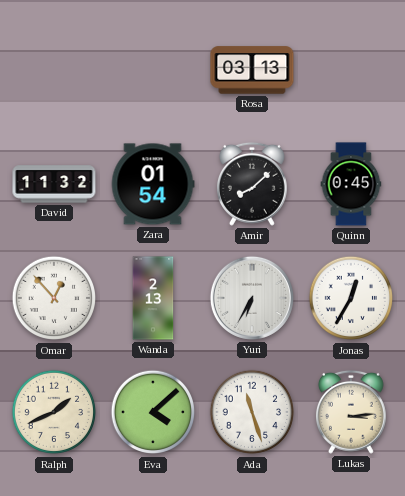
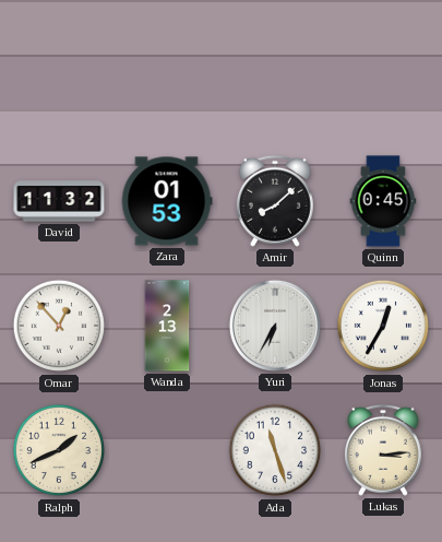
Rosa: 03:13 -> none (252, 70)
Zara: 01:54 -> 01:53 (167, 201)
Eva: 4:08 -> none (153, 412)
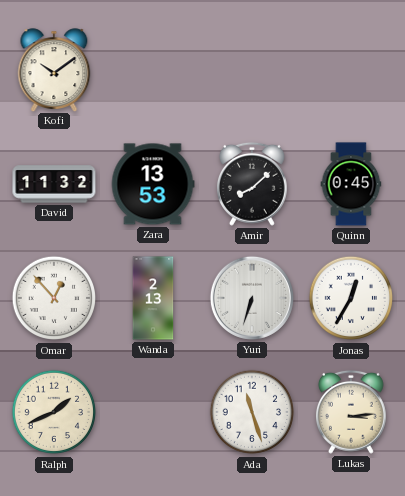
Kofi: none -> 10:09 (54, 70)
Zara: 01:53 -> 13:53 (153, 184)
Yuri: 6:35 -> 6:33 (252, 298)
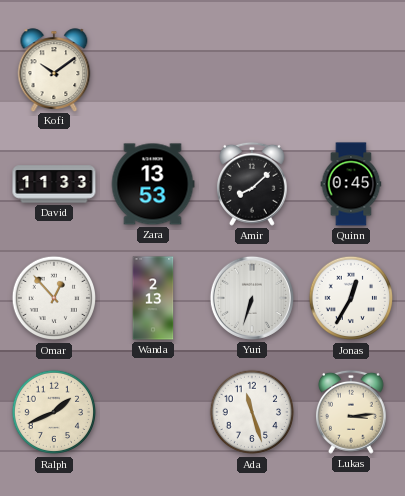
David: 11:32 -> 11:33 (54, 184)
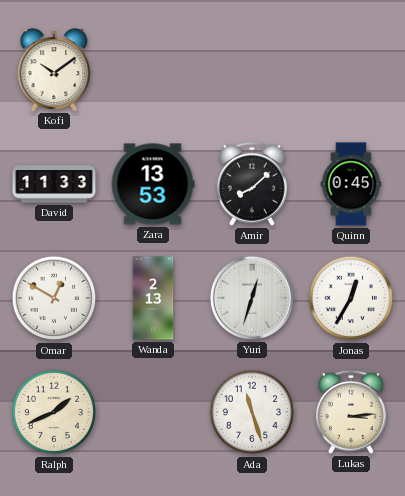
Omar: 12:53 -> 12:50 (54, 298)
Yuri: 6:33 -> 12:33 (252, 298)
